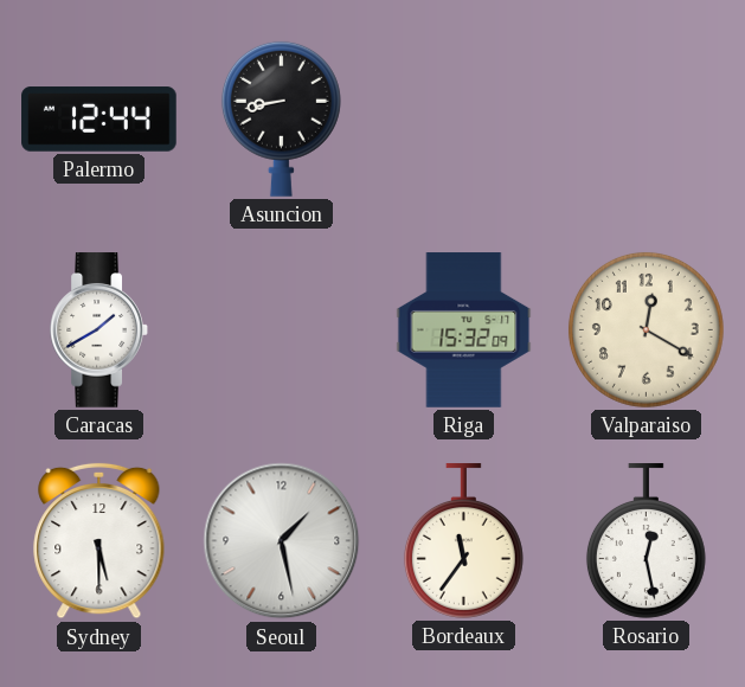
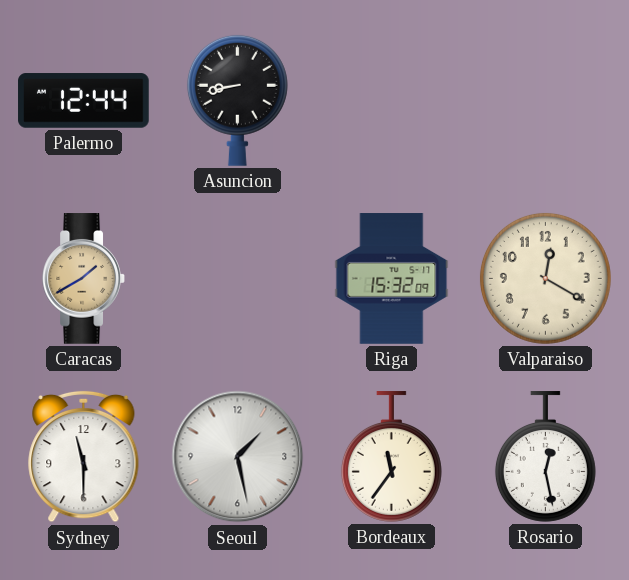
Caracas dial: white -> champagne (84, 279)
Sydney: 5:30 -> 11:30 (84, 457)
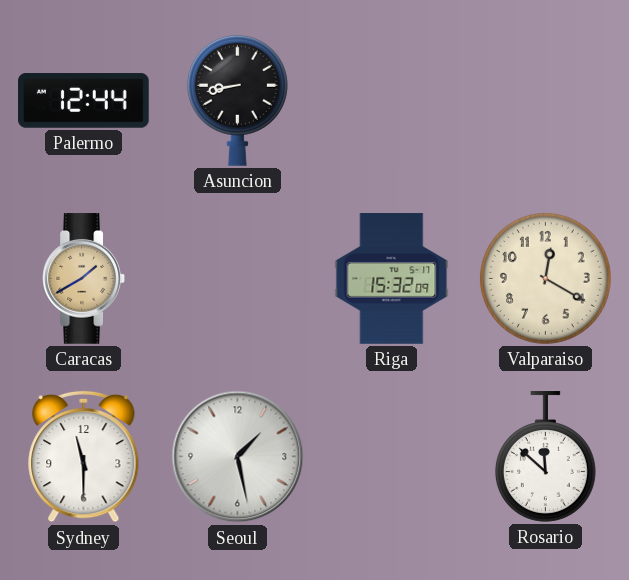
Bordeaux: 11:36 -> none (391, 457)
Rosario: 12:28 -> 11:52 (545, 457)
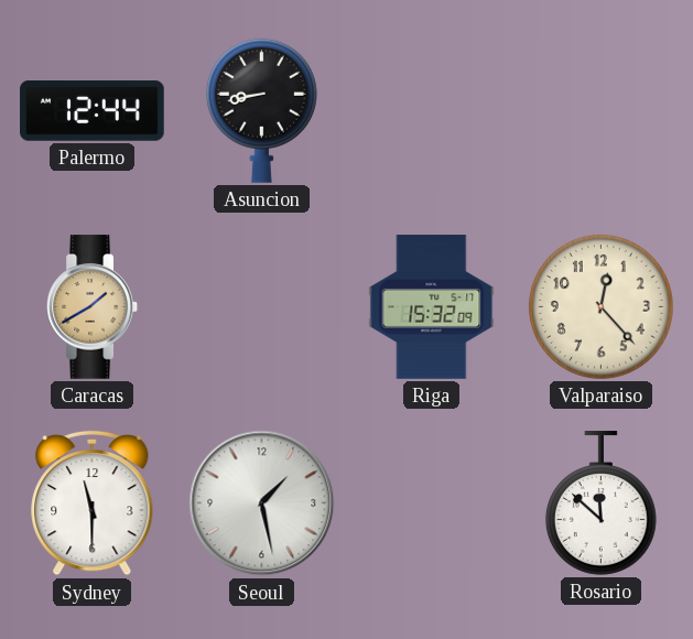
Valparaiso: 12:20 -> 12:23 (600, 306)
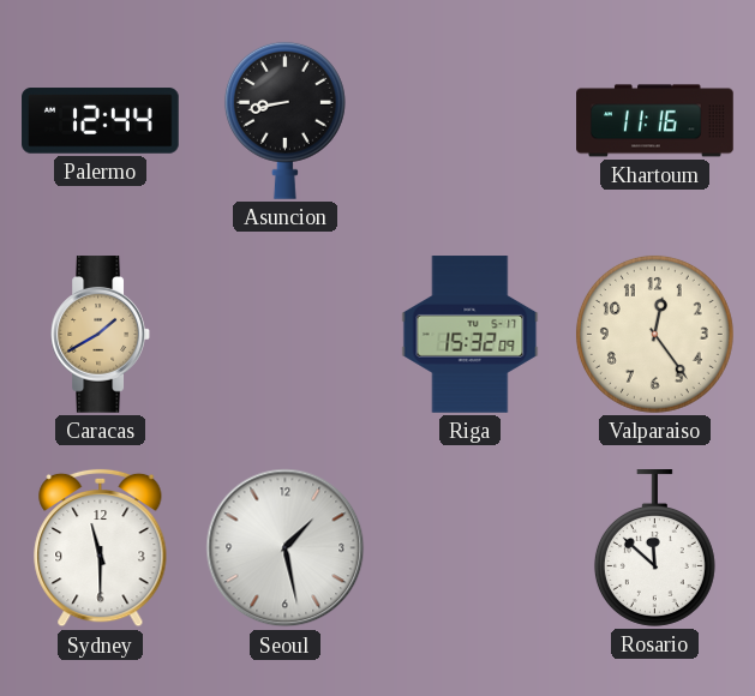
Khartoum: none -> 11:16 (655, 121)
Valparaiso: 12:23 -> 12:24 (654, 334)
